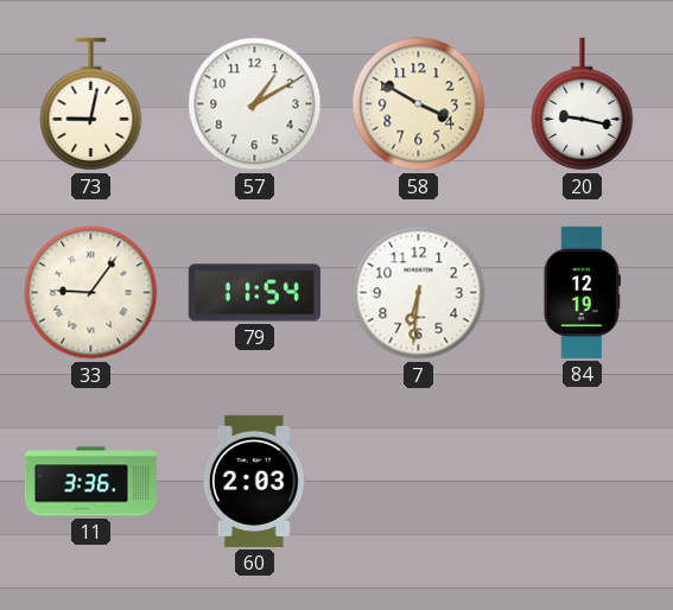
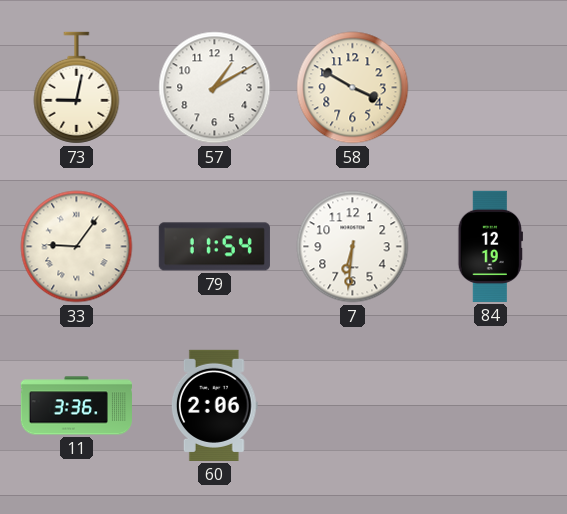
20: 9:17 -> none (583, 104)
60: 2:03 -> 2:06 (214, 405)
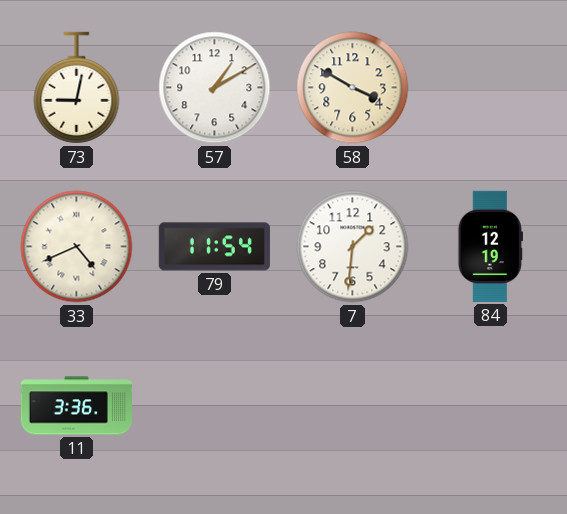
33: 9:06 -> 4:41 (77, 247)
7: 6:31 -> 1:31 (353, 247)
60: 2:06 -> none (214, 405)
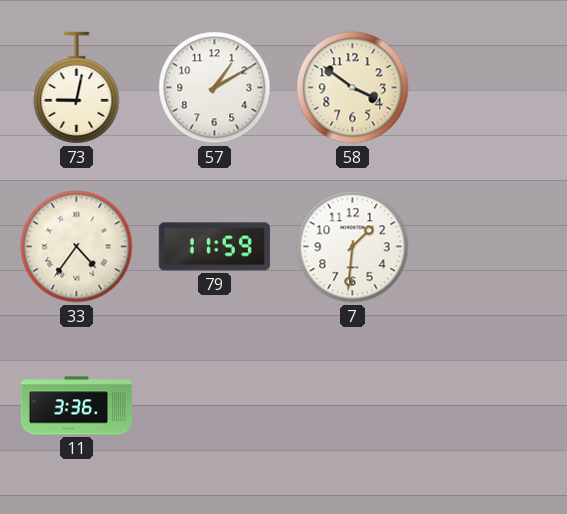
58: 3:50 -> 3:51 (353, 88)
33: 4:41 -> 4:36 (77, 247)
79: 11:54 -> 11:59 (214, 247)
84: 12:19 -> none (490, 246)
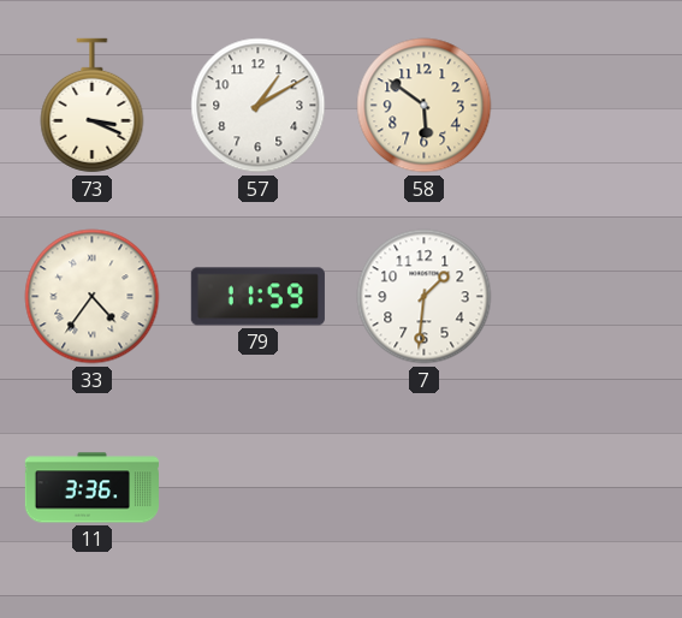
73: 9:02 -> 3:19 (93, 106)
58: 3:51 -> 5:51 (425, 106)
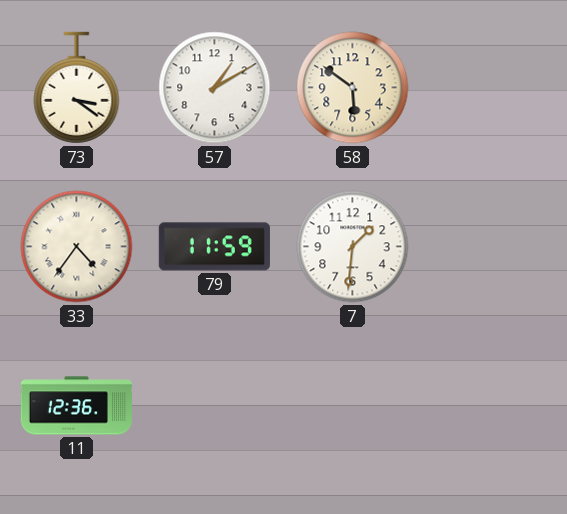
73: 3:19 -> 3:21 (77, 88)
11: 3:36 -> 12:36 (76, 406)
